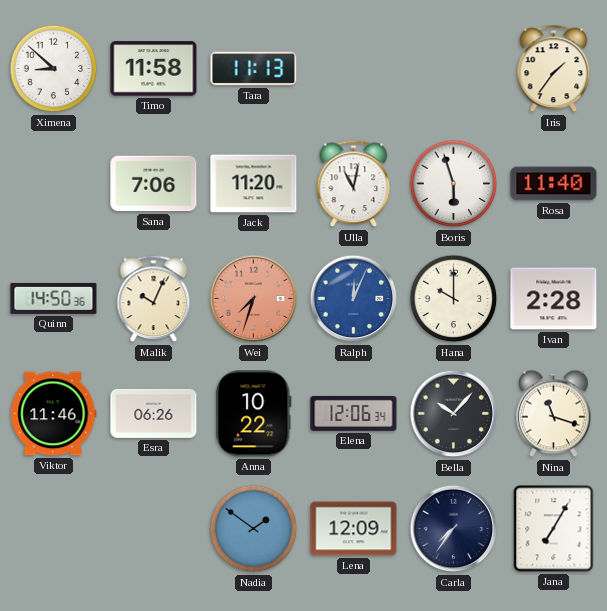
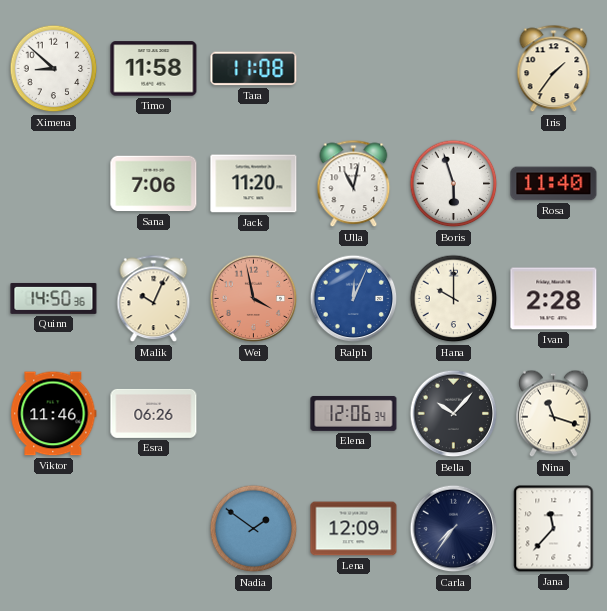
Tara: 11:13 -> 11:08 (254, 69)
Wei: 7:33 -> 3:58 (254, 299)
Anna: 10:22 -> none (254, 414)
Jana: 7:05 -> 11:37 (554, 529)
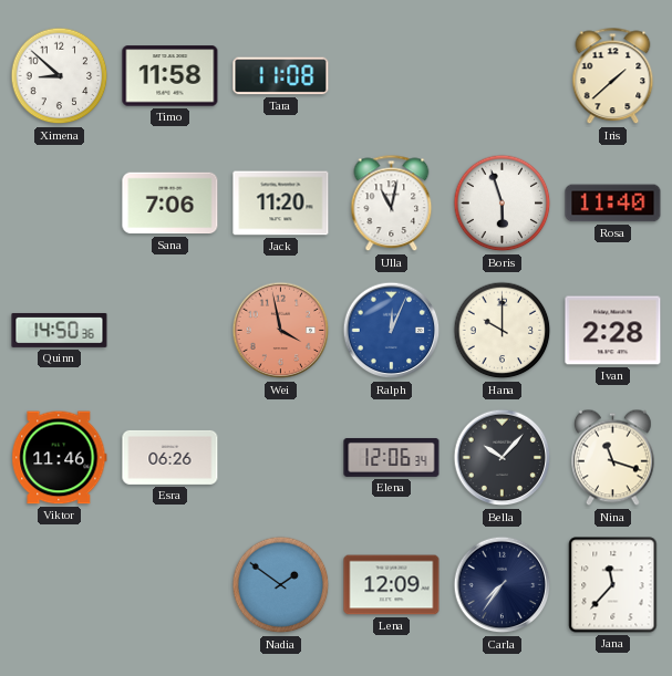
Iris: 1:36 -> 1:38 (613, 76)
Malik: 10:04 -> none (154, 299)
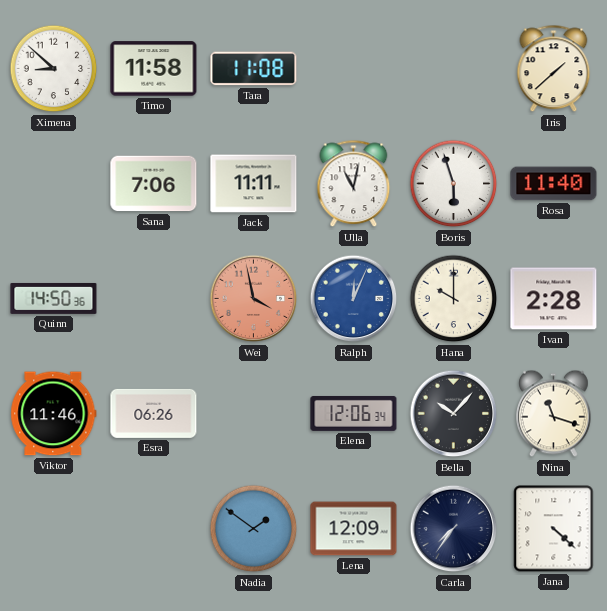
Jack: 11:20 -> 11:11 (254, 184)
Jana: 11:37 -> 4:22 (554, 529)
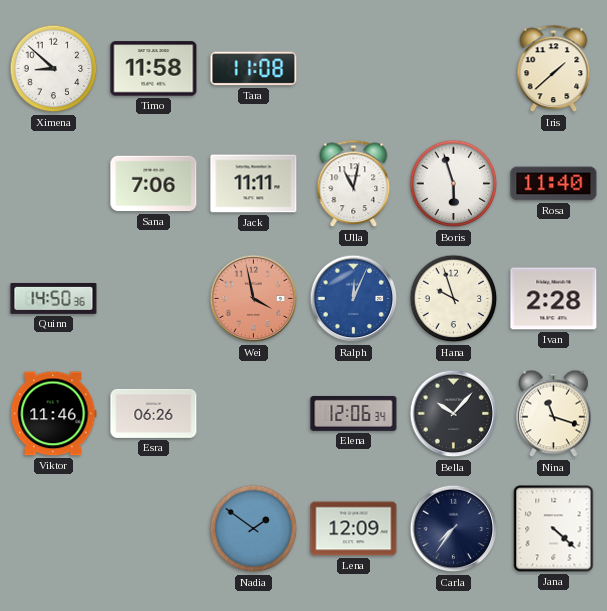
Hana: 10:00 -> 9:57 (454, 299)
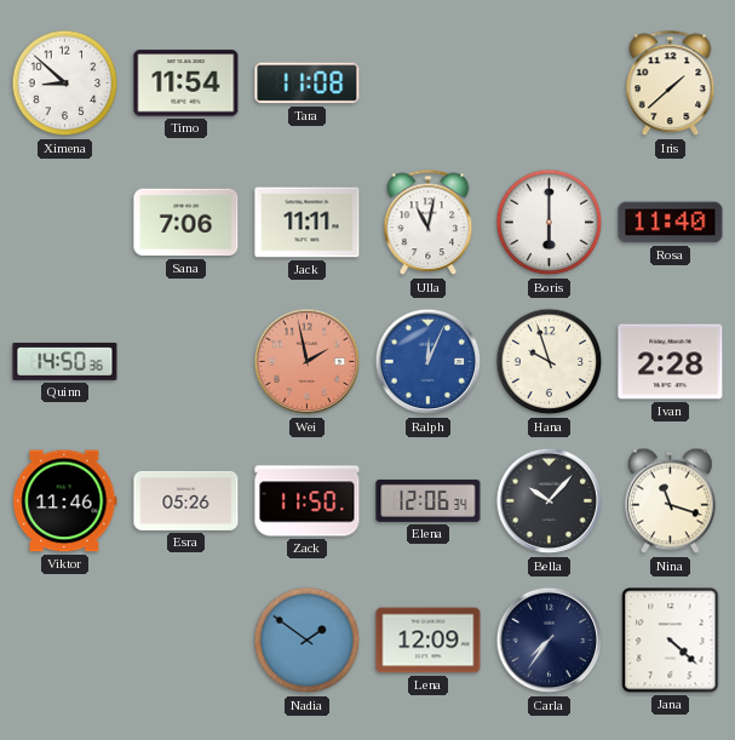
Timo: 11:58 -> 11:54 (186, 84)
Boris: 5:57 -> 6:00 (550, 223)
Wei: 3:58 -> 1:58 (308, 362)
Esra: 06:26 -> 05:26 (186, 500)
Zack: none -> 11:50 (308, 501)
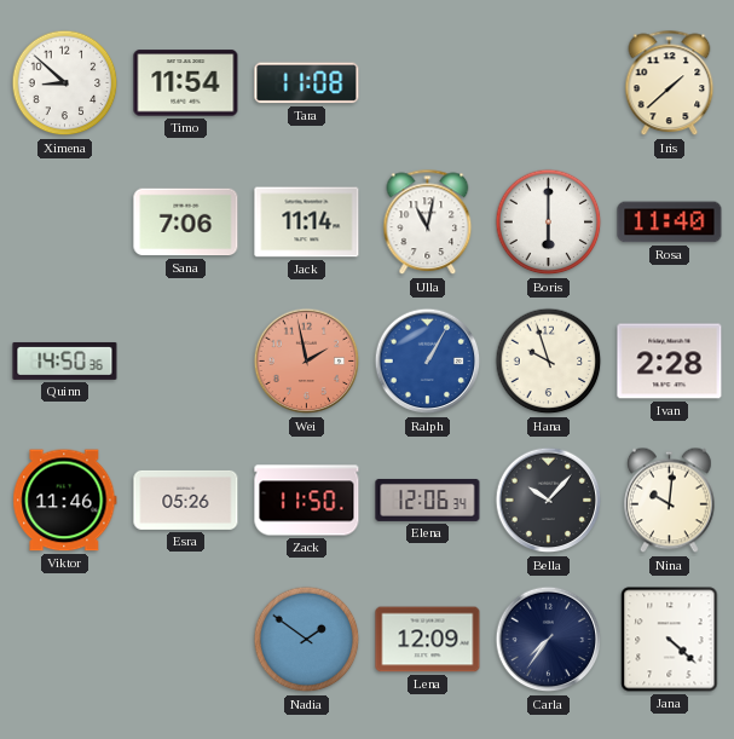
Jack: 11:11 -> 11:14 (307, 223)
Ralph: 12:04 -> 1:05 (428, 362)
Nina: 11:18 -> 10:01 (670, 501)
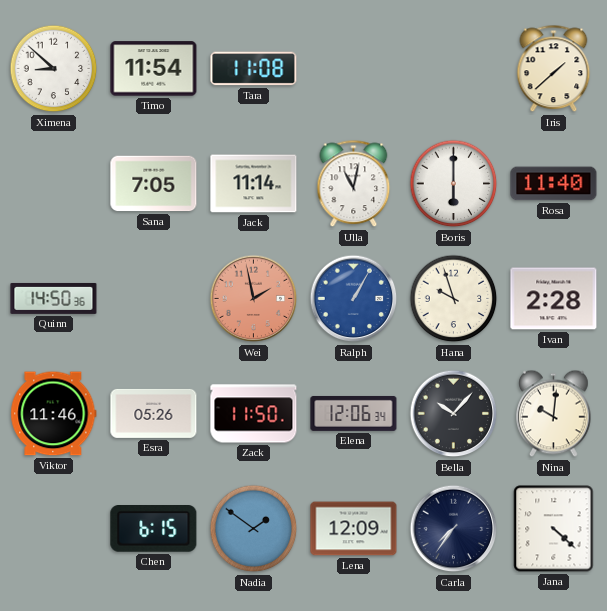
Sana: 7:06 -> 7:05 (154, 184)
Chen: none -> 6:15 (154, 529)
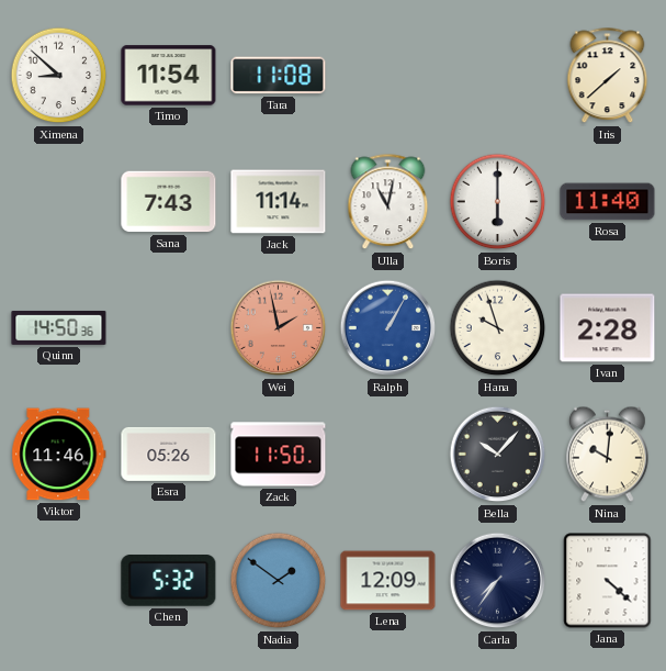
Sana: 7:05 -> 7:43 (169, 202)
Elena: 12:06 -> none (354, 413)
Chen: 6:15 -> 5:32 (169, 581)
